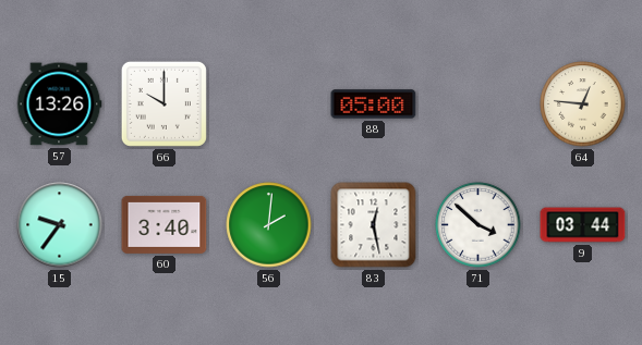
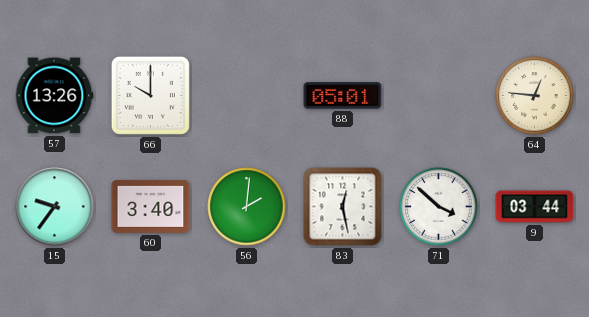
88: 05:00 -> 05:01 (343, 96)
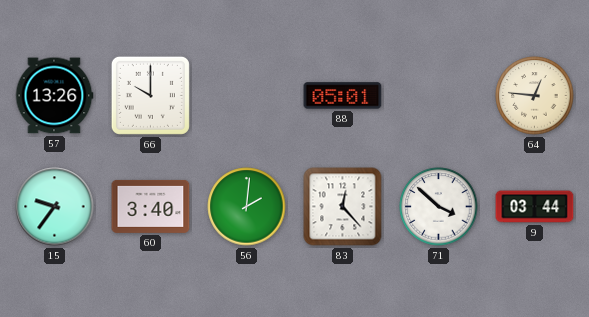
83: 12:28 -> 12:23 (343, 207)
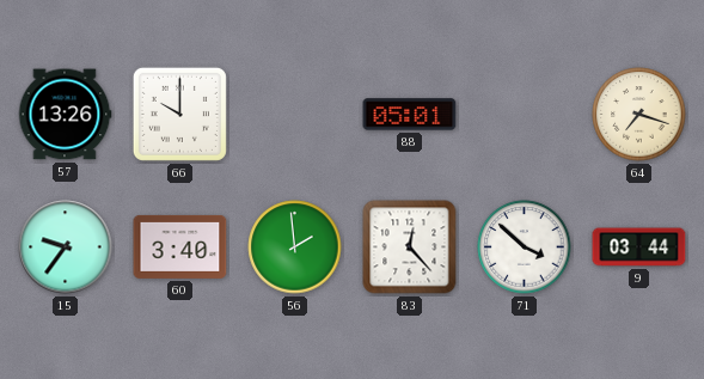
64: 12:46 -> 7:18 (639, 115)
56: 2:01 -> 1:59 (295, 247)
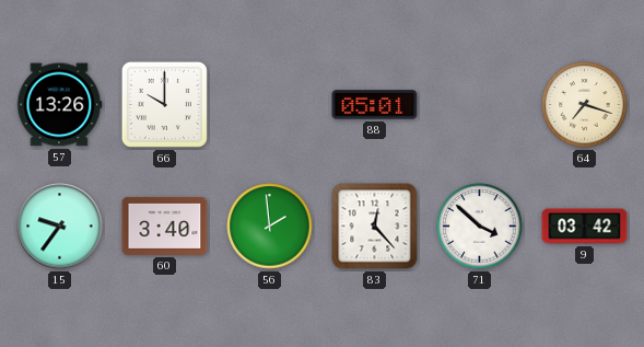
9: 03:44 -> 03:42 (585, 227)
